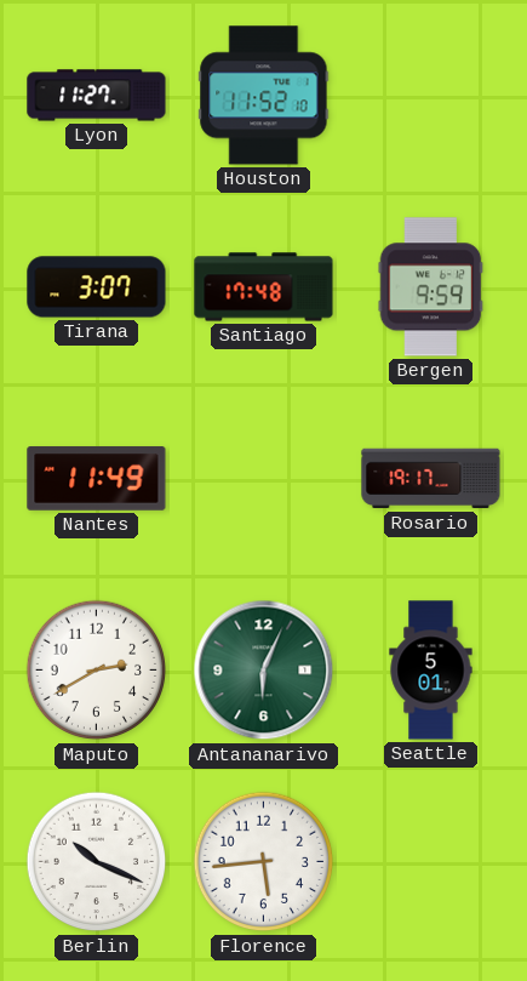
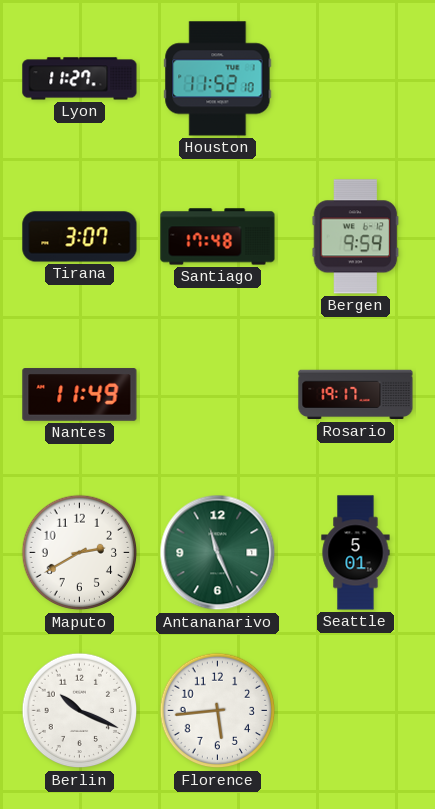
Antananarivo: 6:04 -> 11:26 (218, 553)
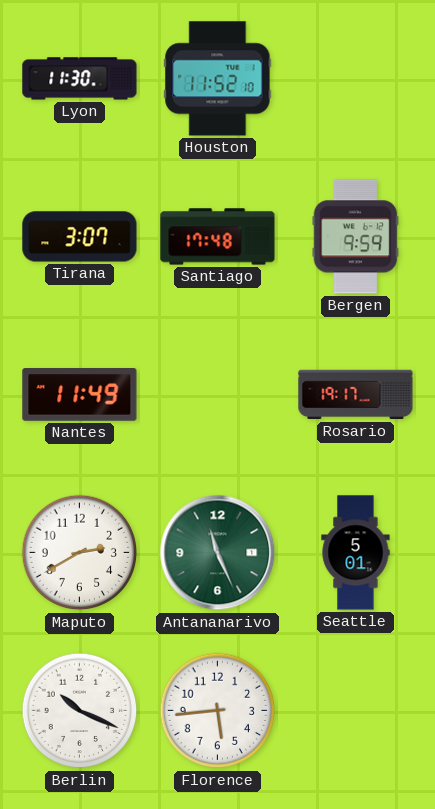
Lyon: 11:27 -> 11:30 (80, 79)
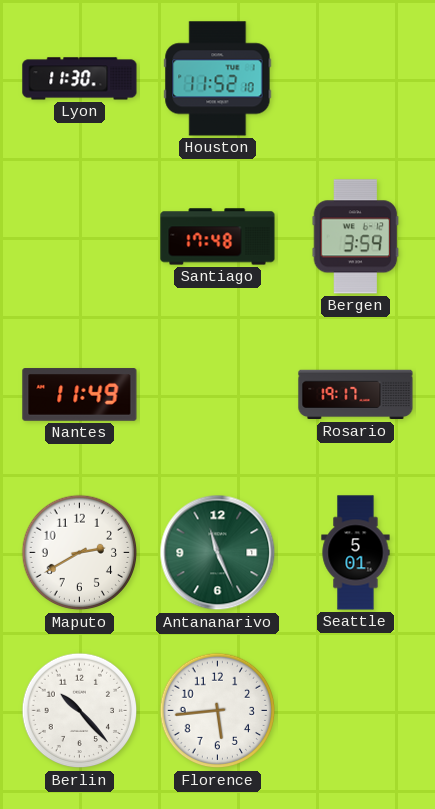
Tirana: 3:07 -> none (80, 237)
Bergen: 9:59 -> 3:59 (356, 237)
Berlin: 10:19 -> 10:23 (80, 711)
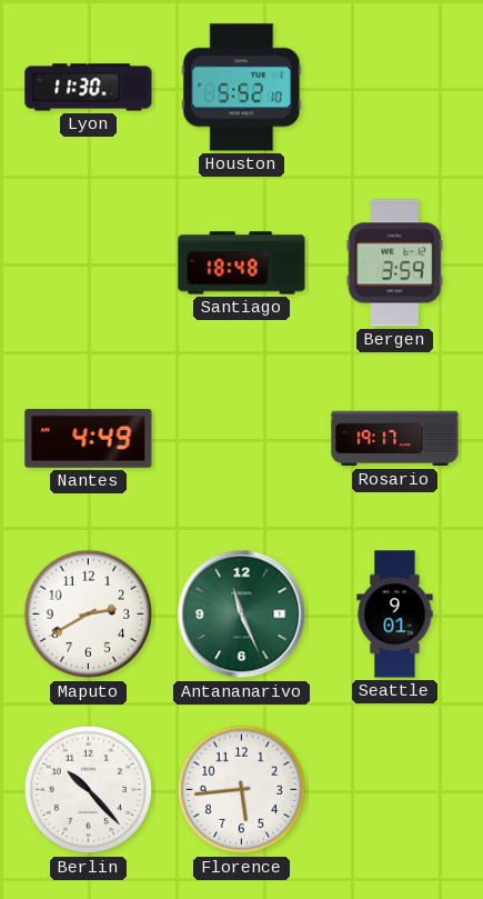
Houston: 11:52 -> 5:52 (242, 88)
Santiago: 17:48 -> 18:48 (242, 263)
Nantes: 11:49 -> 4:49 (89, 439)
Seattle: 5:01 -> 9:01 (395, 615)
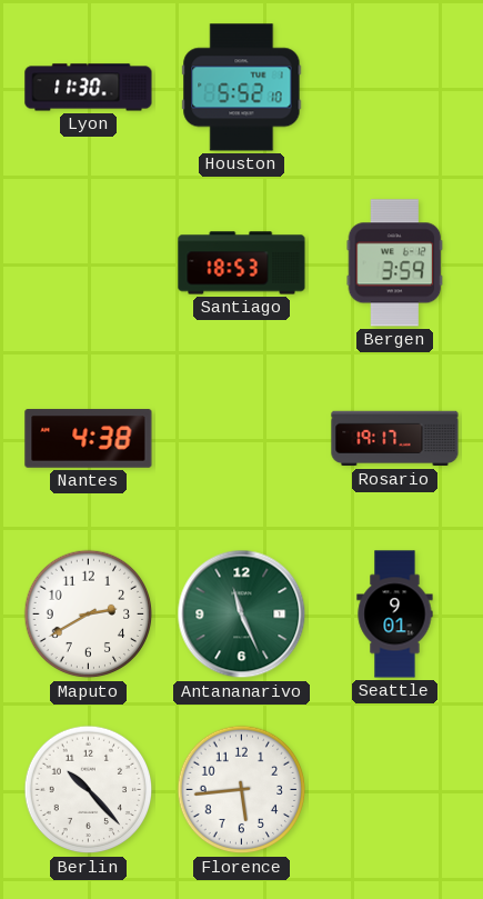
Santiago: 18:48 -> 18:53 (242, 263)
Nantes: 4:49 -> 4:38 (89, 439)
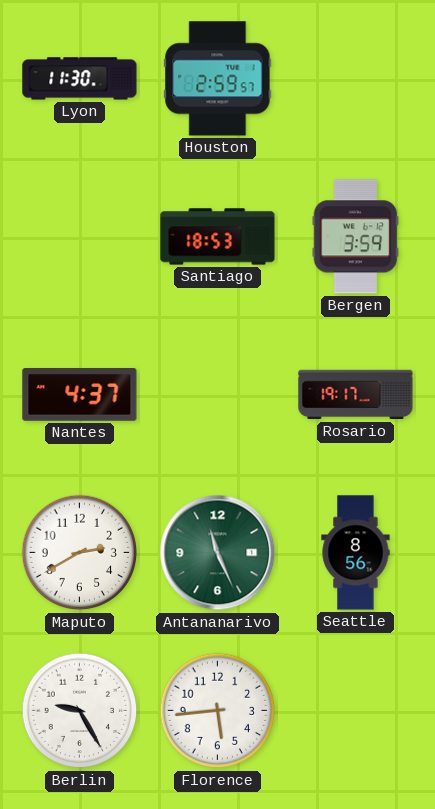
Houston: 5:52 -> 2:59 (218, 79)
Nantes: 4:38 -> 4:37 (80, 395)
Seattle: 9:01 -> 8:56 (356, 553)
Berlin: 10:23 -> 9:25 (80, 711)
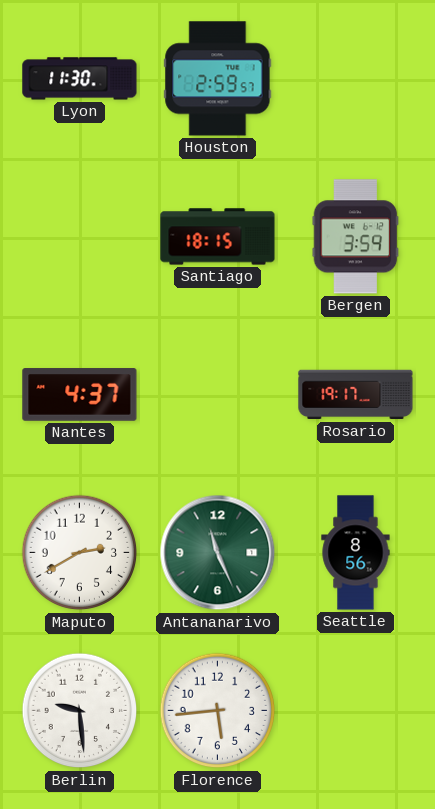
Santiago: 18:53 -> 18:15 (218, 237)
Berlin: 9:25 -> 9:29 (80, 711)
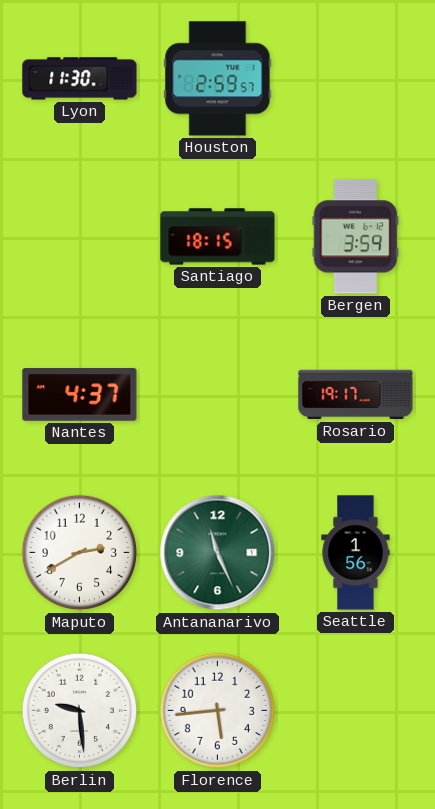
Seattle: 8:56 -> 1:56 (356, 553)
